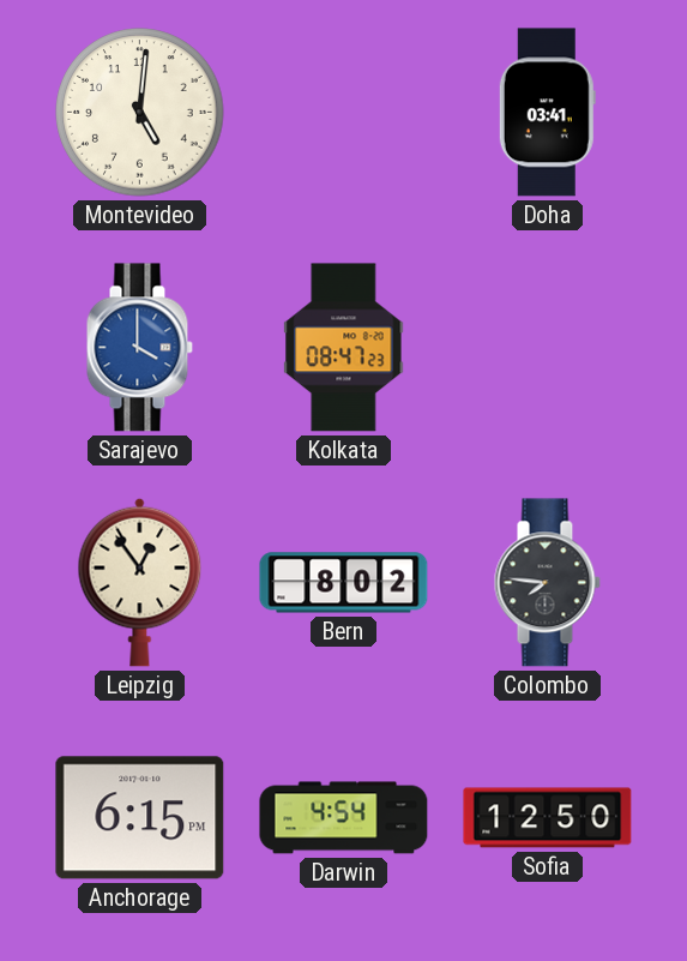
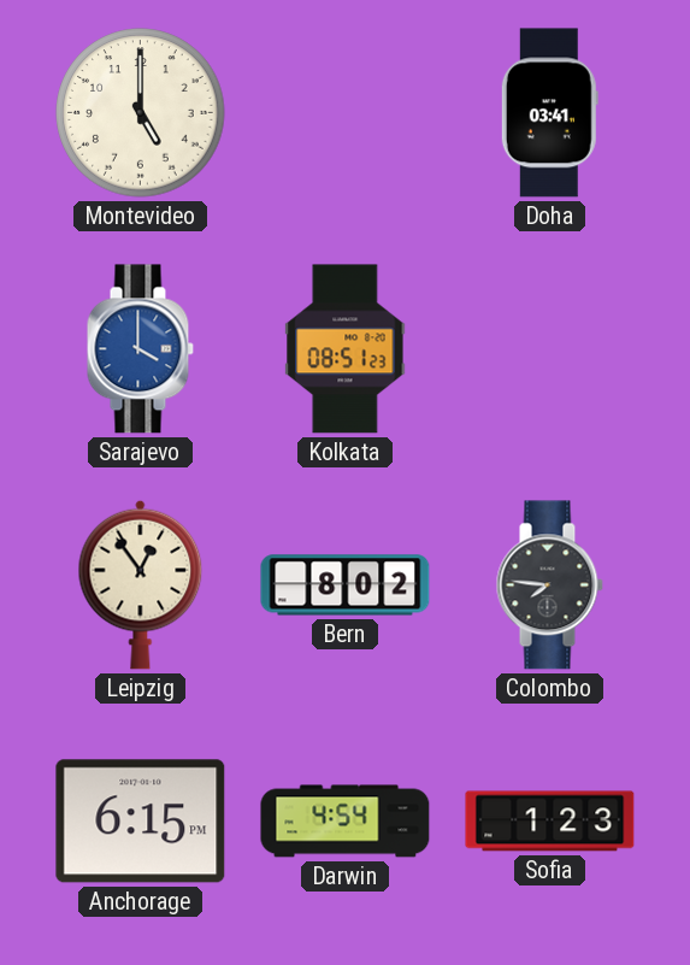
Montevideo: 5:01 -> 5:00 (141, 113)
Kolkata: 08:47 -> 08:51 (346, 349)
Sofia: 12:50 -> 1:23 (550, 822)
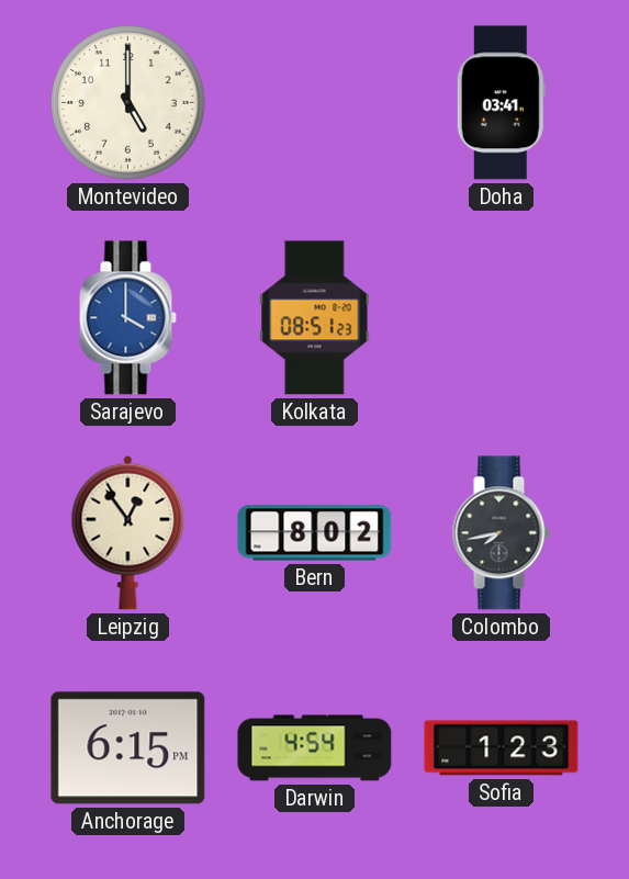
Colombo: 7:46 -> 7:43 (501, 533)
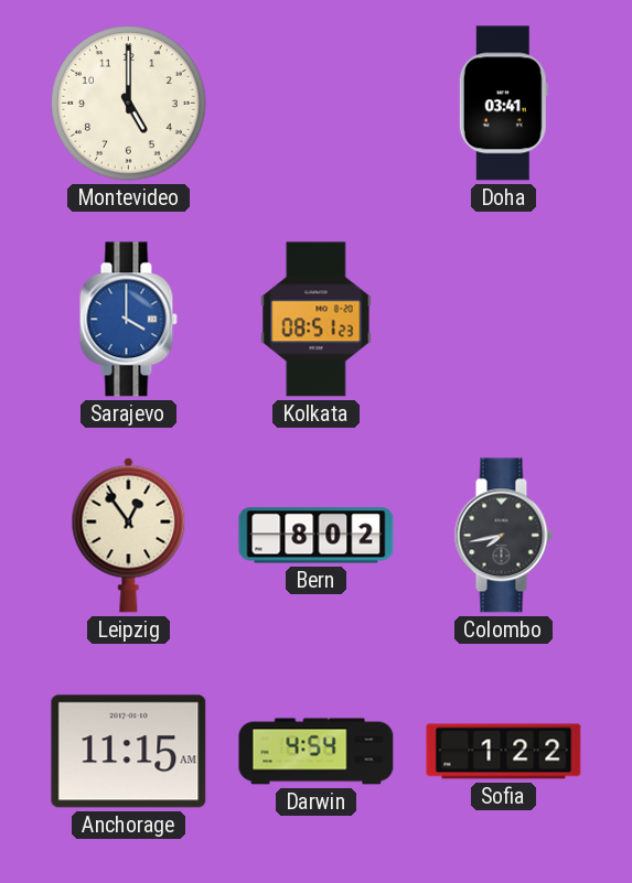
Anchorage: 6:15 -> 11:15 (129, 752)
Sofia: 1:23 -> 1:22 (504, 752)
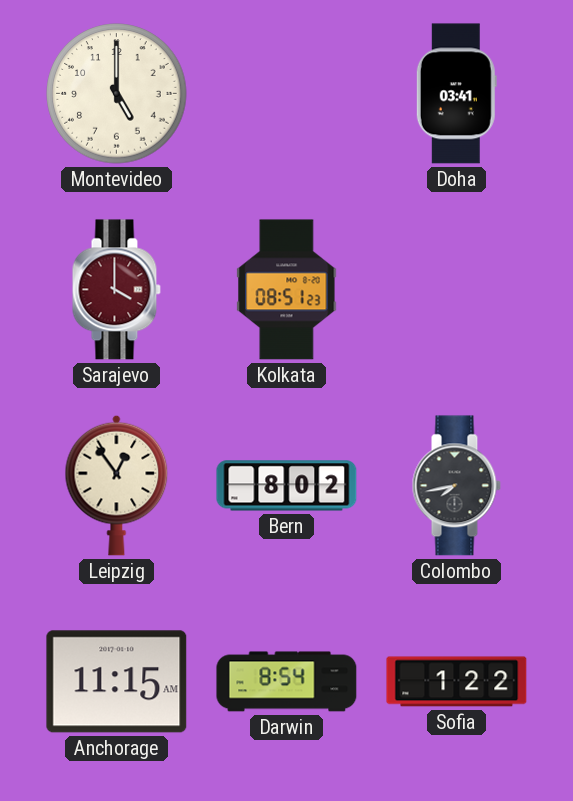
Sarajevo dial: blue -> burgundy (116, 290)
Darwin: 4:54 -> 8:54 (287, 682)
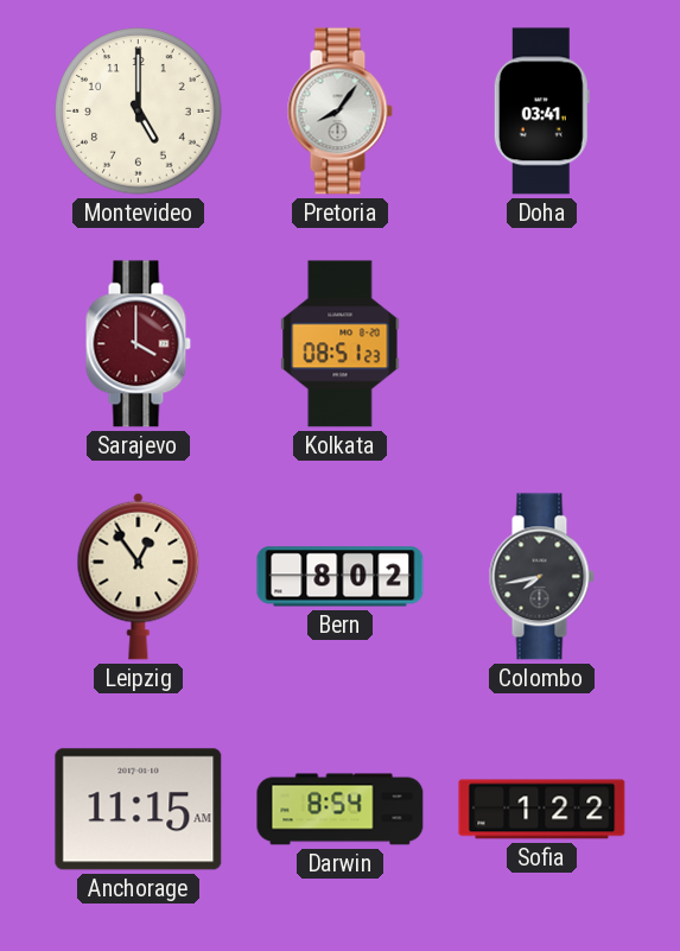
Pretoria: none -> 8:06 (339, 112)
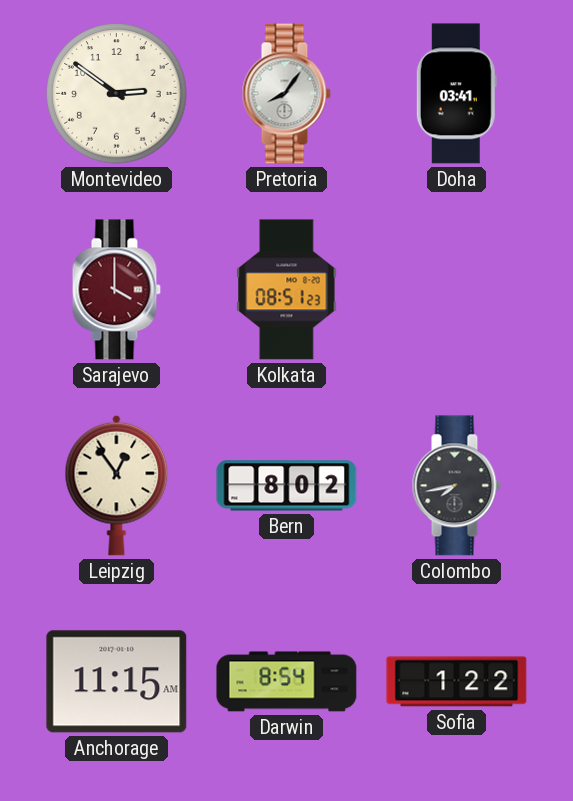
Montevideo: 5:00 -> 2:51 (117, 94)
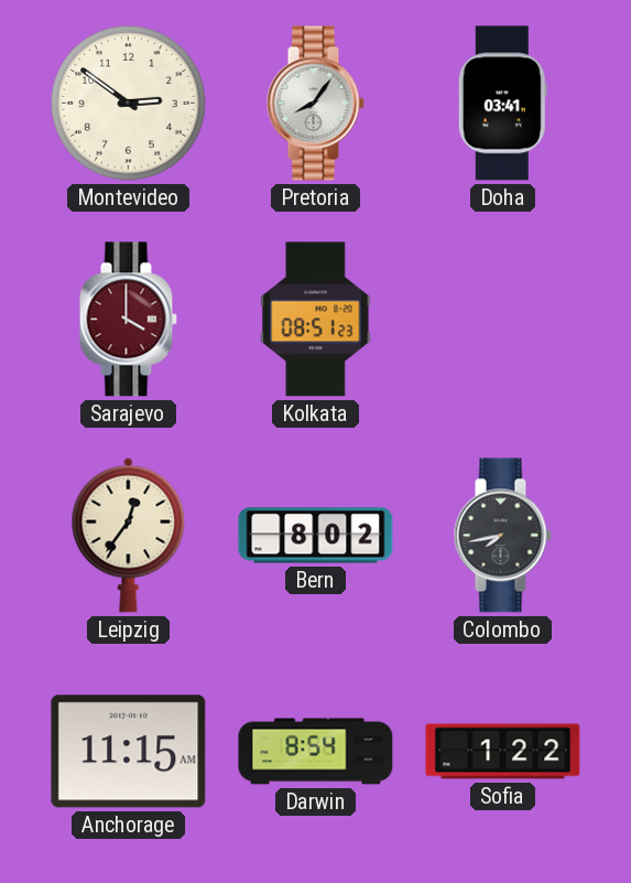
Leipzig: 12:54 -> 12:36 (129, 535)
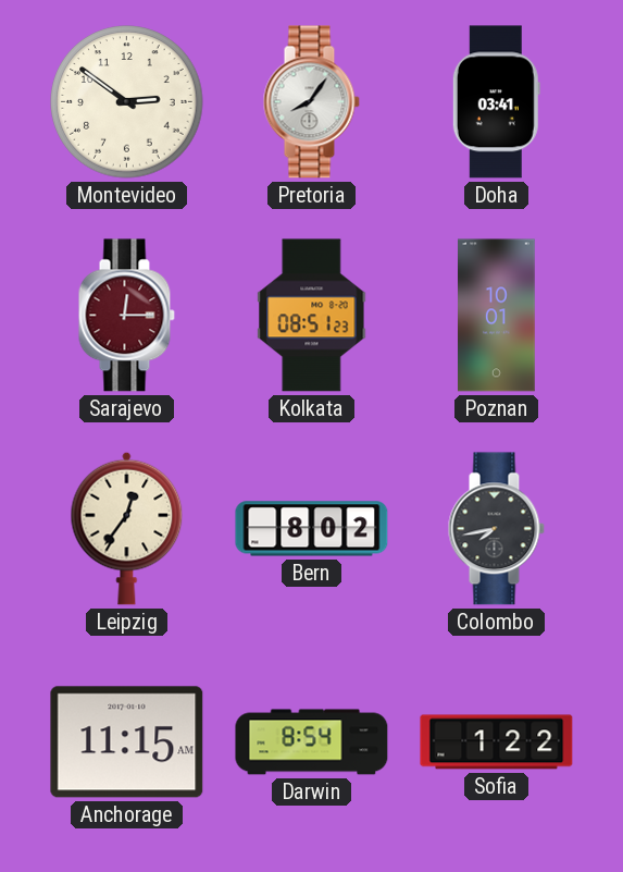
Sarajevo: 4:00 -> 12:15 (126, 316)
Poznan: none -> 10:01 (497, 316)
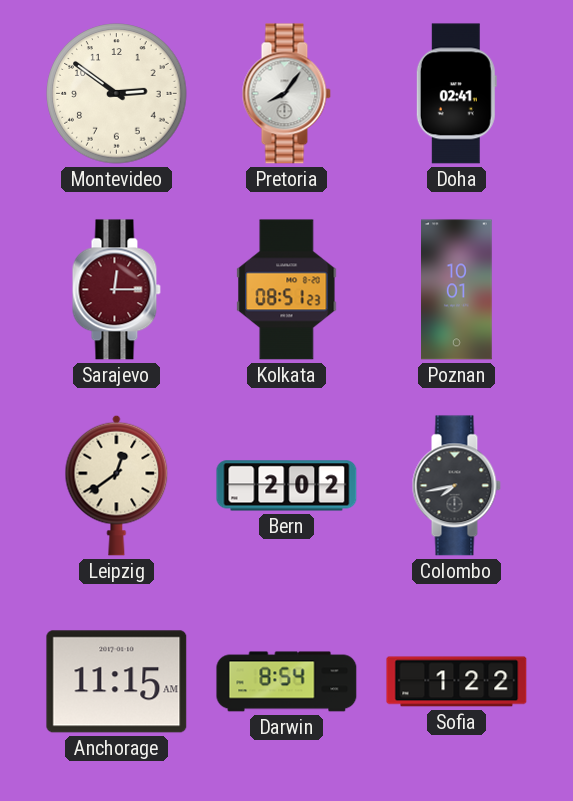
Doha: 03:41 -> 02:41 (456, 94)
Leipzig: 12:36 -> 12:39 (117, 485)
Bern: 8:02 -> 2:02 (287, 486)
